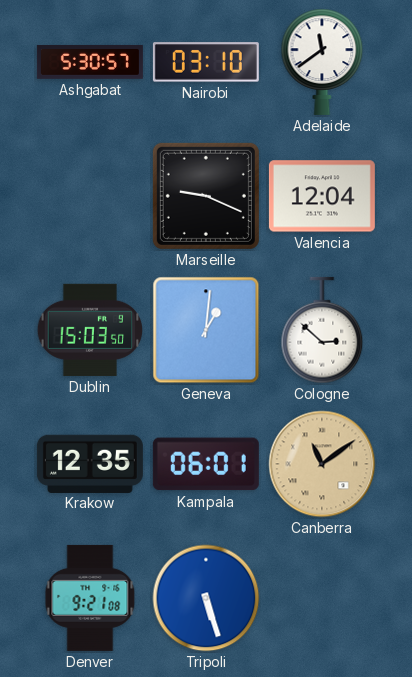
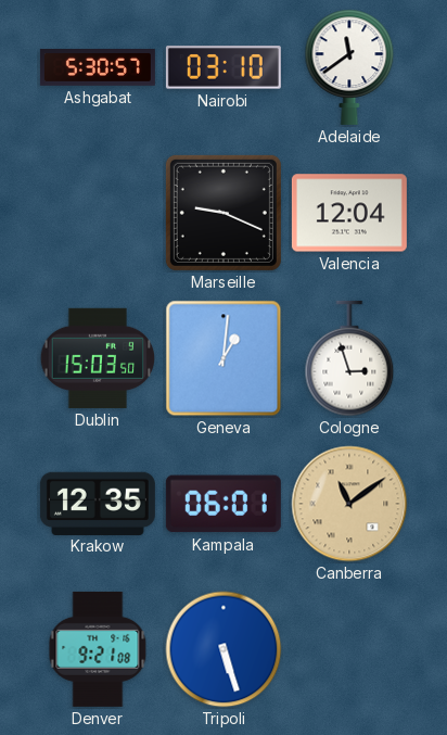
Cologne: 2:52 -> 2:57 (349, 358)
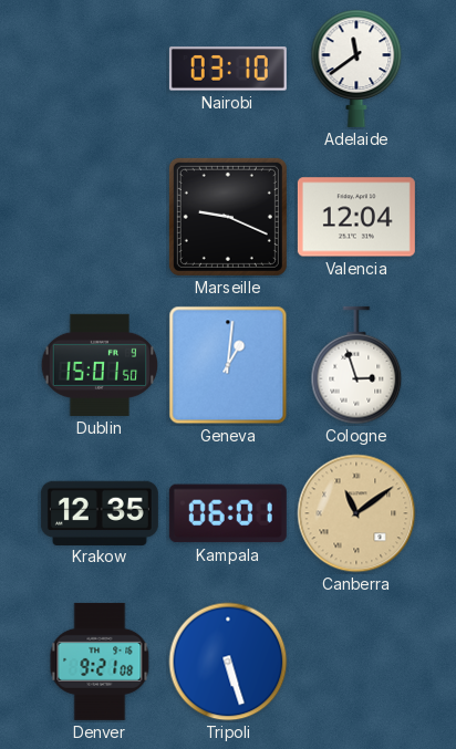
Ashgabat: 5:30 -> none (98, 67)
Dublin: 15:03 -> 15:01 (100, 365)
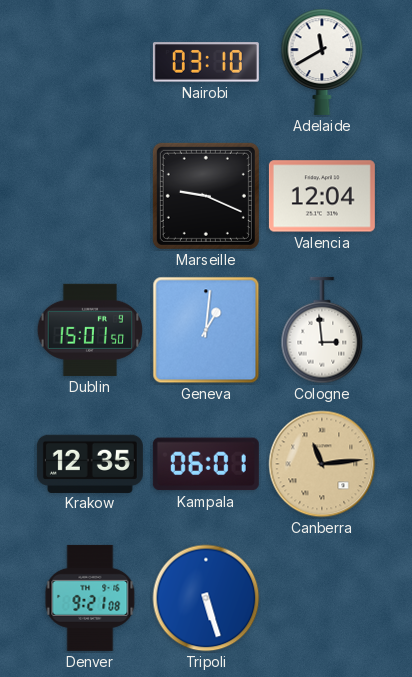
Adelaide: 11:39 -> 11:40 (322, 62)
Cologne: 2:57 -> 2:59 (322, 330)
Canberra: 11:09 -> 11:14 (322, 464)
